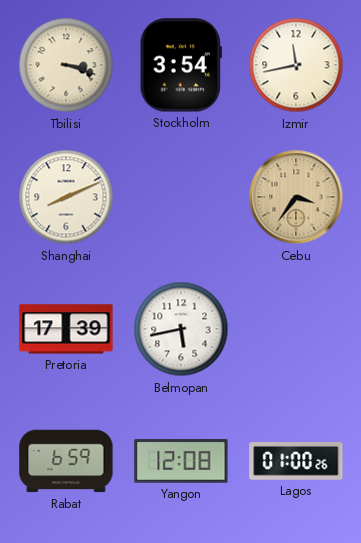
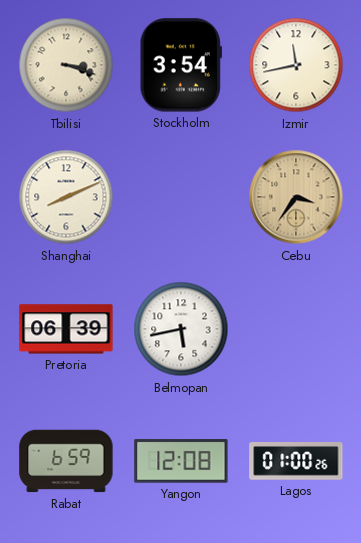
Pretoria: 17:39 -> 06:39 (66, 329)
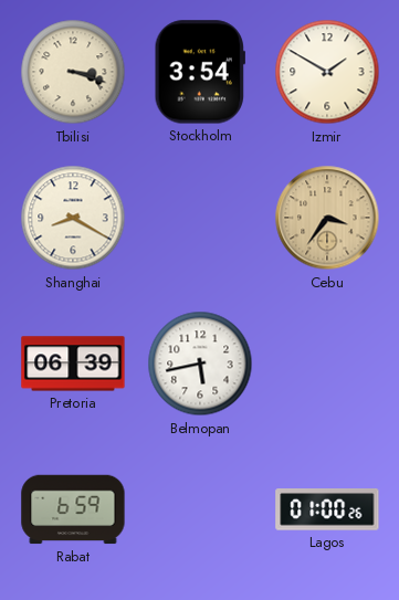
Izmir: 11:43 -> 1:50 (327, 72)
Shanghai: 8:11 -> 8:20 (73, 218)
Yangon: 12:08 -> none (181, 461)
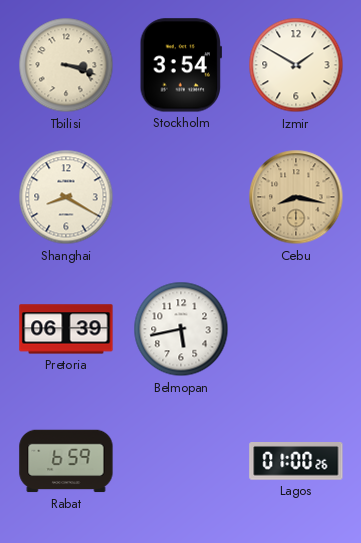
Cebu: 3:36 -> 8:17 (296, 197)
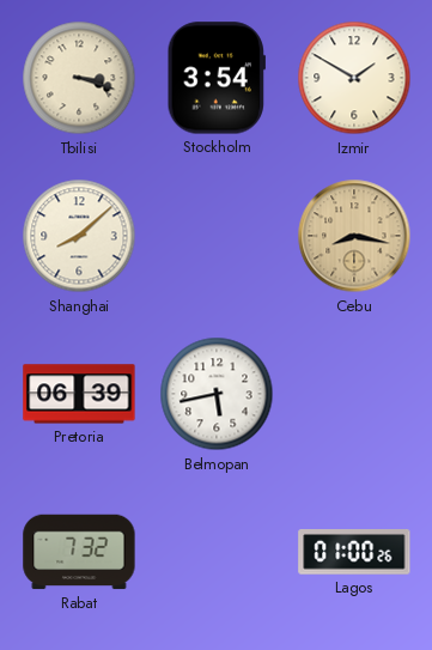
Shanghai: 8:20 -> 8:08 (79, 236)
Rabat: 6:59 -> 7:32 (79, 552)
